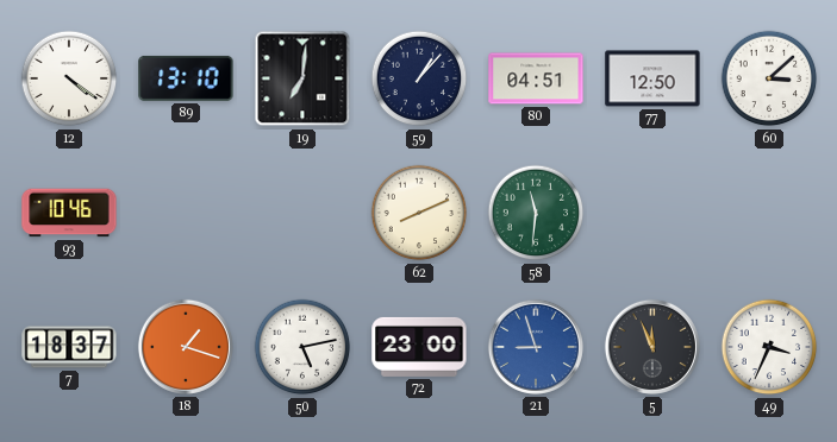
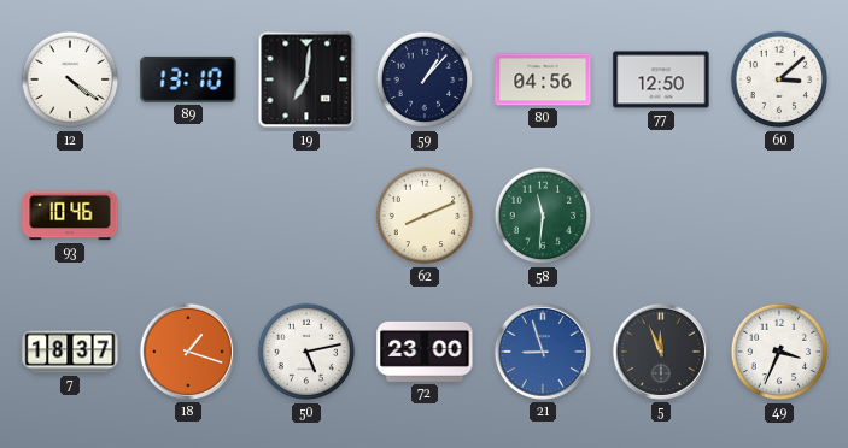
80: 04:51 -> 04:56 (543, 79)
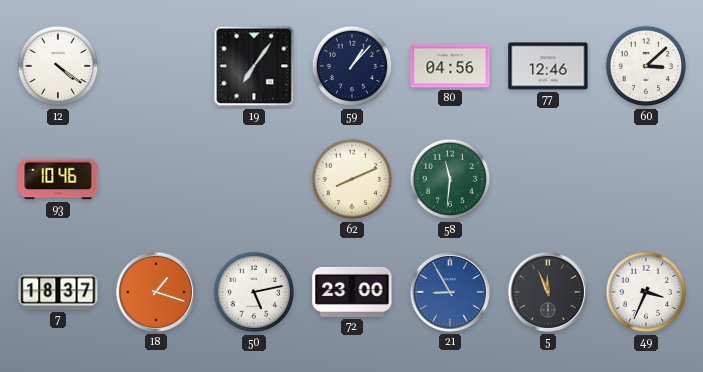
89: 13:10 -> none (188, 79)
19: 7:01 -> 7:06 (254, 66)
77: 12:50 -> 12:46 (548, 66)
21: 8:57 -> 8:55 (450, 292)
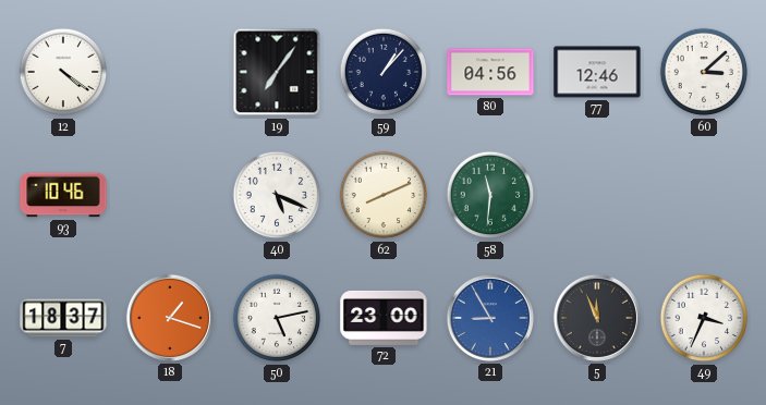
40: none -> 5:19 (277, 195)
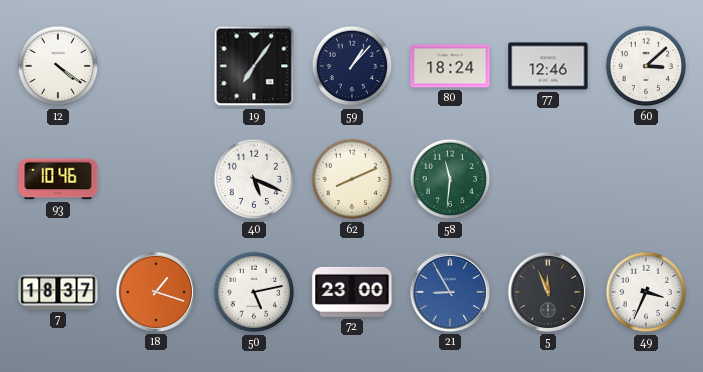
80: 04:56 -> 18:24 (450, 66)
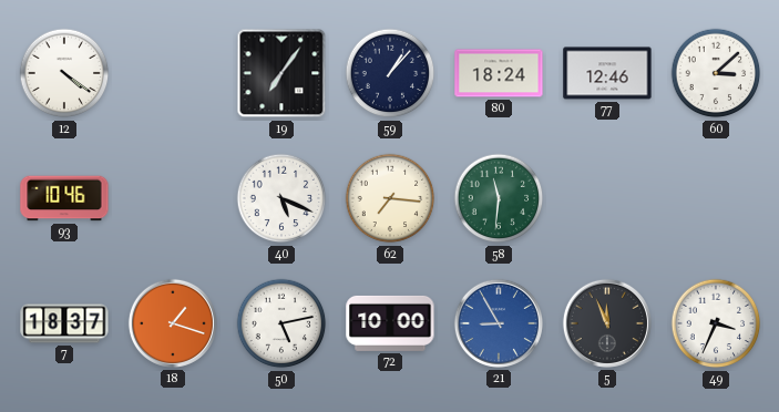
62: 8:11 -> 7:16 (390, 198)
72: 23:00 -> 10:00 (390, 323)
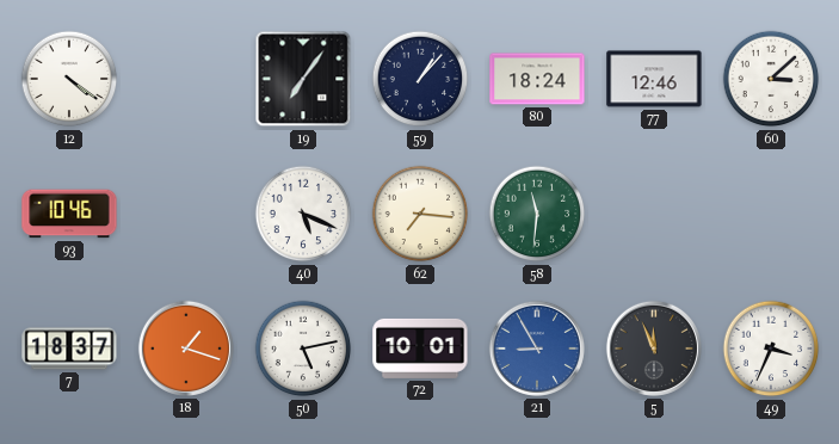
72: 10:00 -> 10:01 (420, 349)
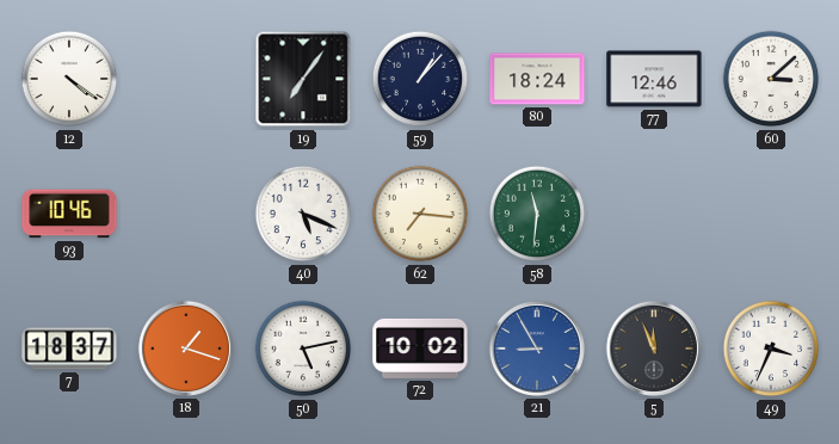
72: 10:01 -> 10:02 (420, 349)
